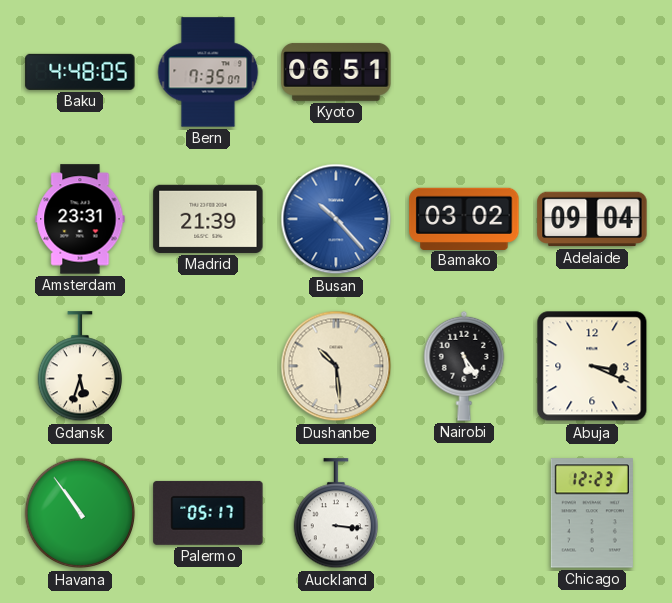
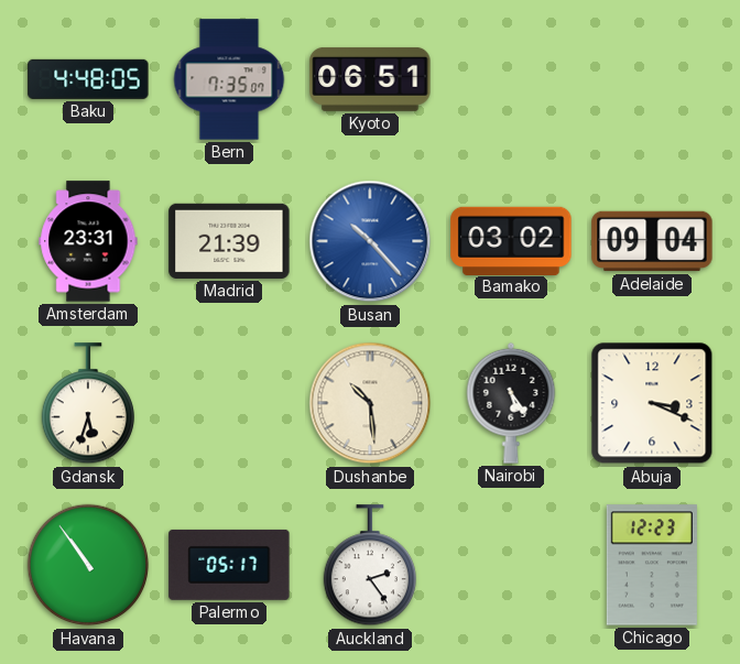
Auckland: 3:16 -> 2:24 (369, 566)
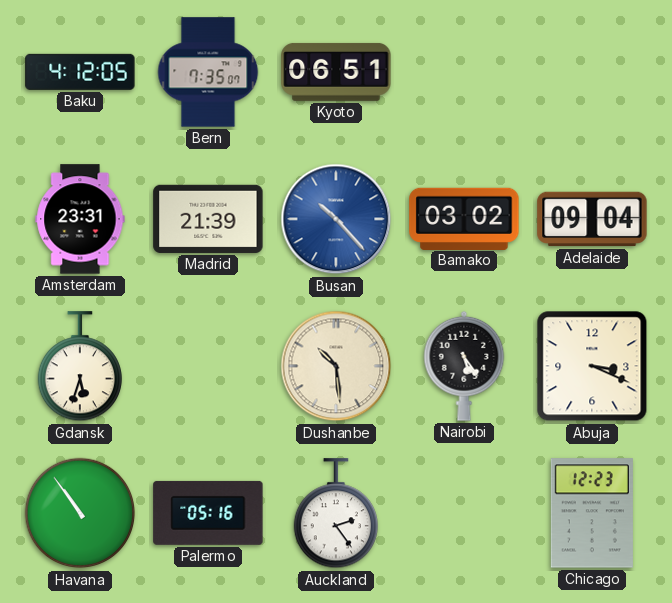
Baku: 4:48 -> 4:12 (80, 72)
Palermo: 05:17 -> 05:16 (208, 513)
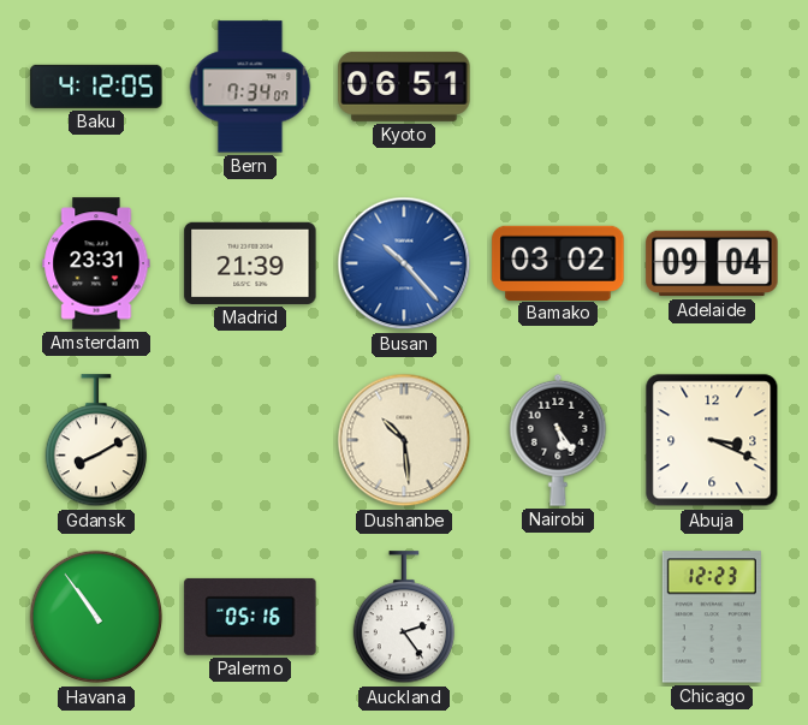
Bern: 7:35 -> 7:34 (250, 87)
Gdansk: 5:33 -> 8:10 (95, 441)
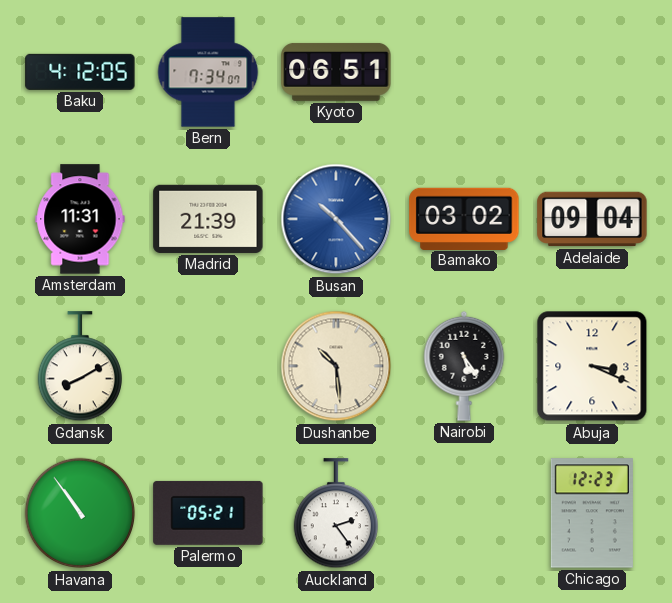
Amsterdam: 23:31 -> 11:31 (80, 219)
Palermo: 05:16 -> 05:21 (208, 513)
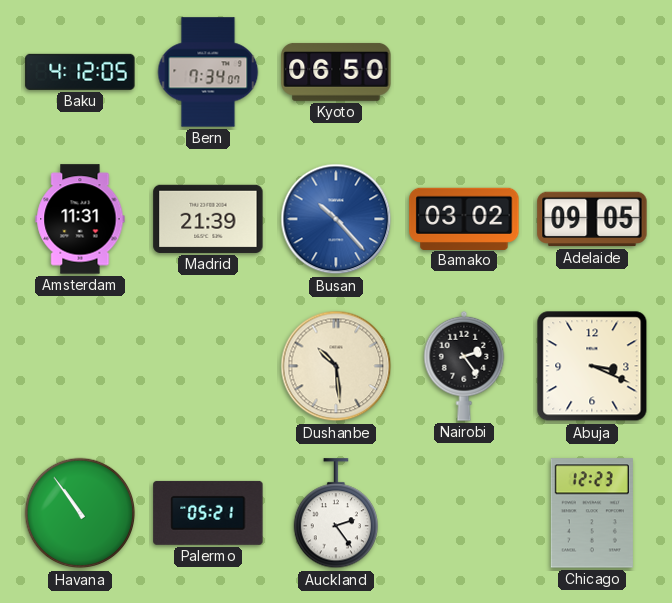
Kyoto: 06:51 -> 06:50 (336, 72)
Adelaide: 09:04 -> 09:05 (592, 219)
Gdansk: 8:10 -> none (79, 367)
Nairobi: 5:24 -> 2:24 (464, 366)
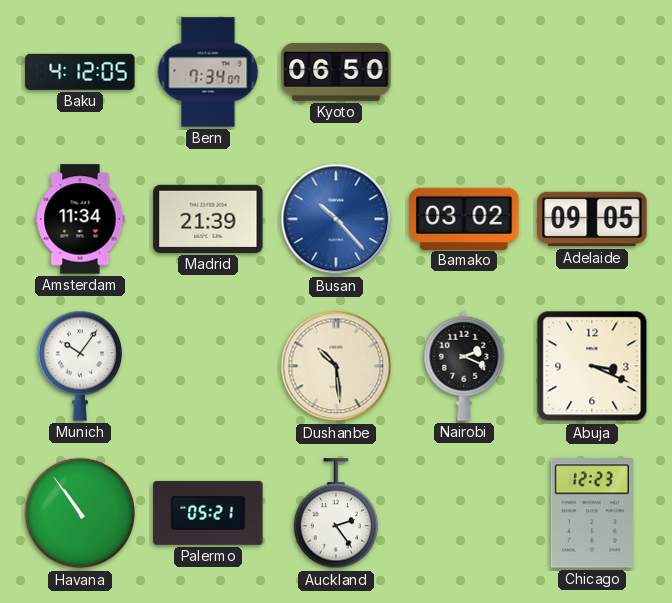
Amsterdam: 11:31 -> 11:34 (80, 219)
Munich: none -> 10:06 (79, 366)
Nairobi: 2:24 -> 2:19 (464, 366)
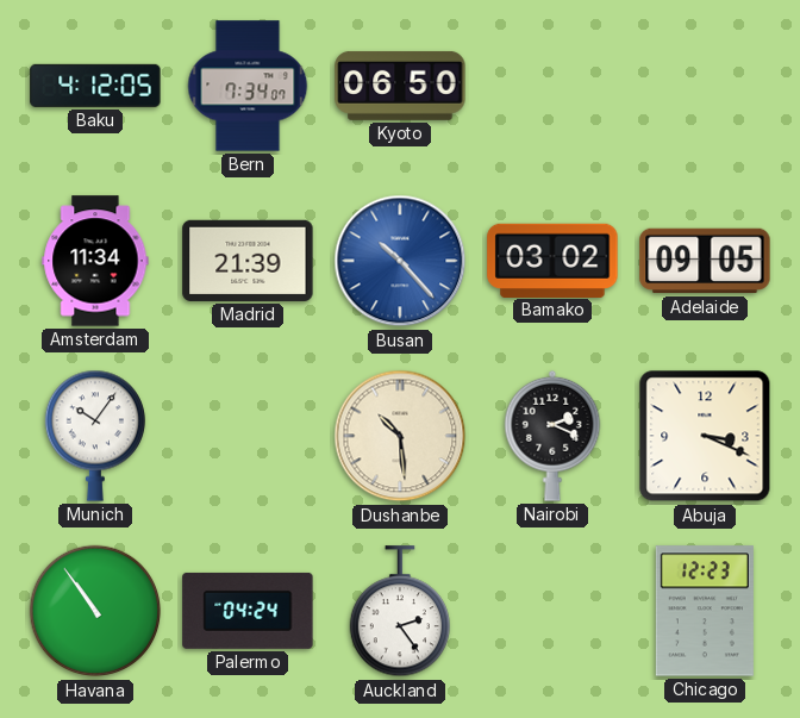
Palermo: 05:21 -> 04:24 (248, 611)
